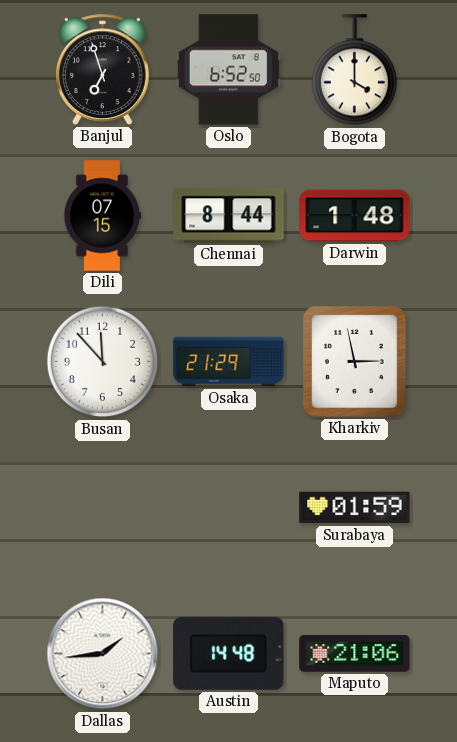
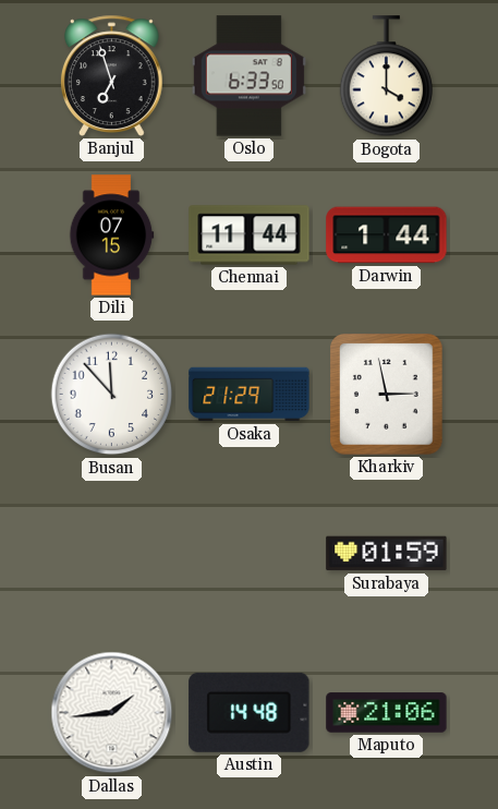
Oslo: 6:52 -> 6:33 (248, 76)
Chennai: 8:44 -> 11:44 (250, 236)
Darwin: 1:48 -> 1:44 (387, 236)
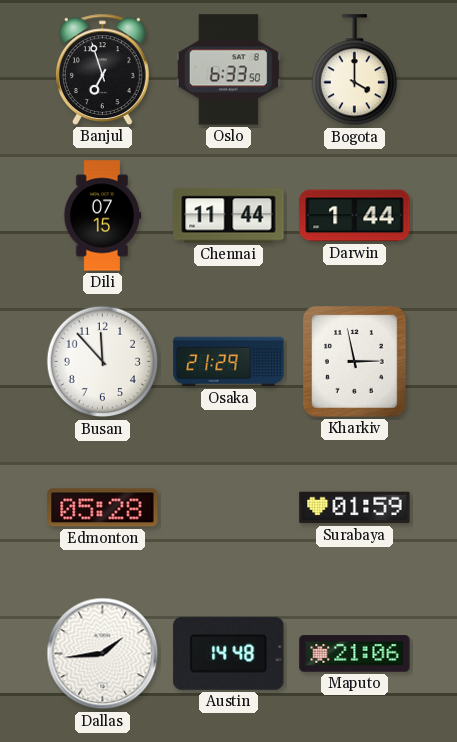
Edmonton: none -> 05:28 (103, 508)
